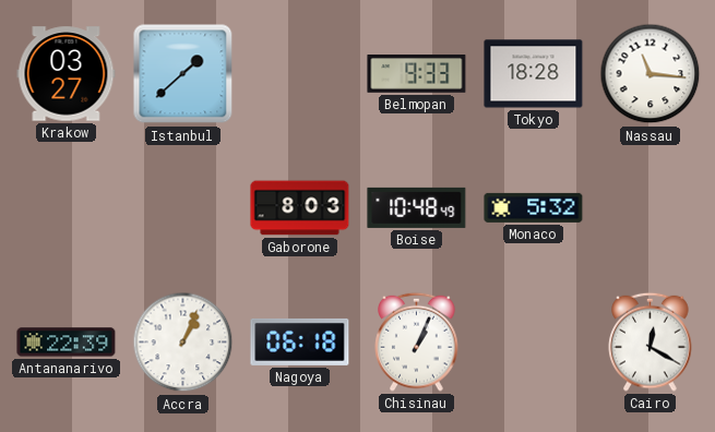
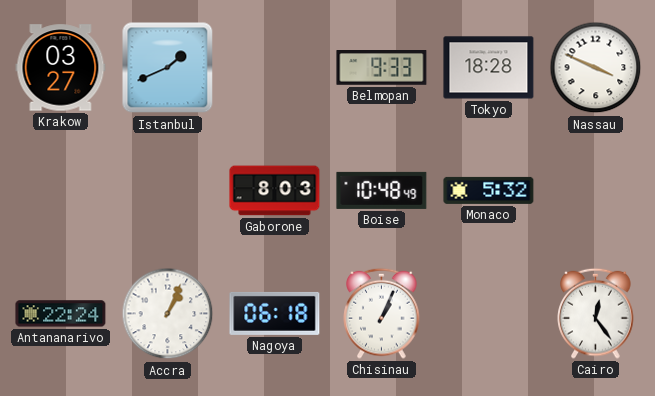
Istanbul: 1:38 -> 1:41 (168, 68)
Nassau: 11:16 -> 3:49 (596, 68)
Antananarivo: 22:39 -> 22:24 (61, 314)
Cairo: 12:20 -> 12:24 (596, 313)
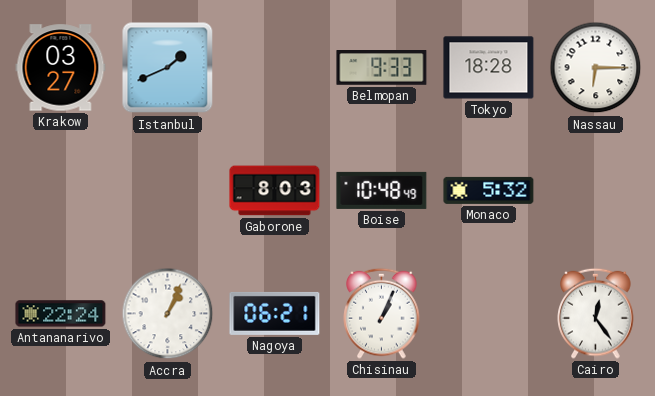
Nassau: 3:49 -> 6:15 (596, 68)
Nagoya: 06:18 -> 06:21 (275, 313)
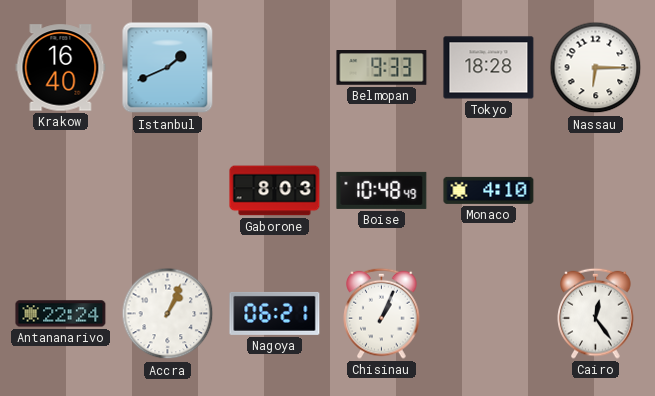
Krakow: 03:27 -> 16:40 (61, 68)
Monaco: 5:32 -> 4:10 (489, 190)
